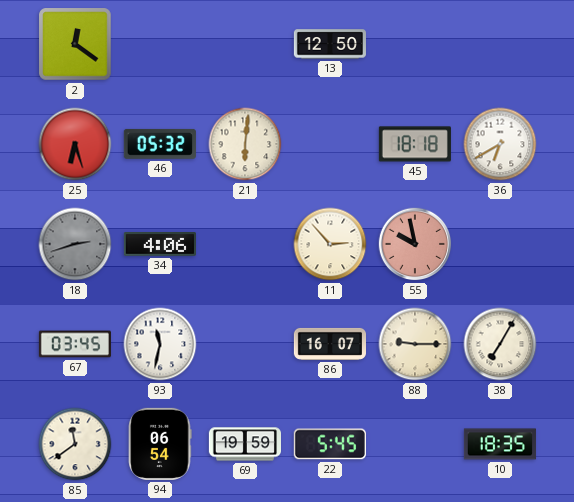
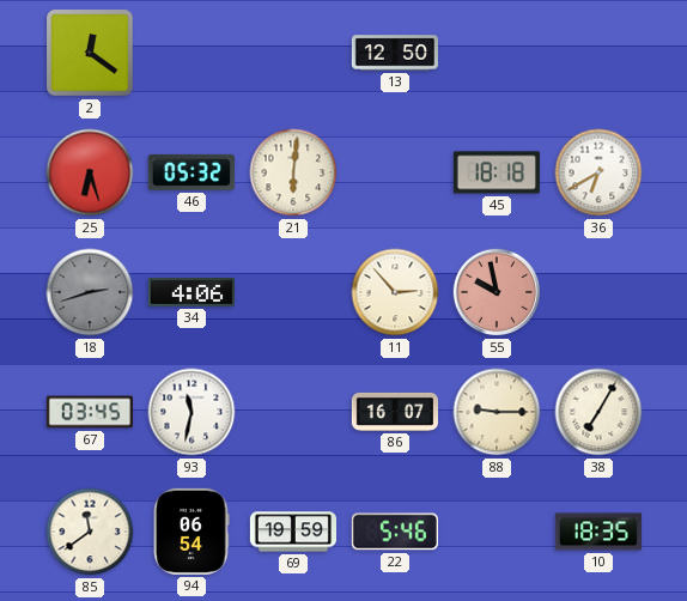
22: 5:45 -> 5:46 (395, 532)
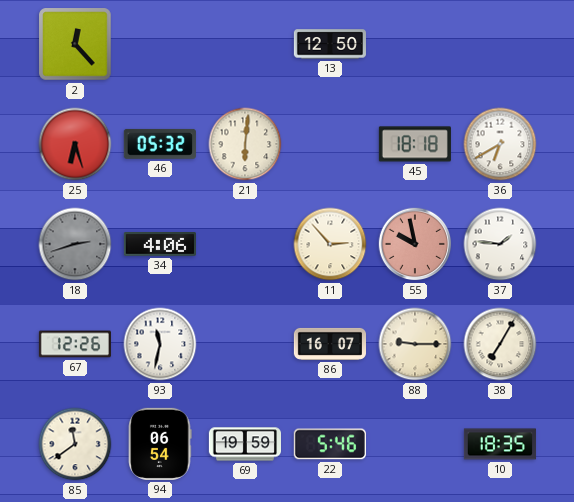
2: 12:21 -> 12:23 (75, 44)
37: none -> 1:46 (500, 244)
67: 03:45 -> 12:26 (75, 344)
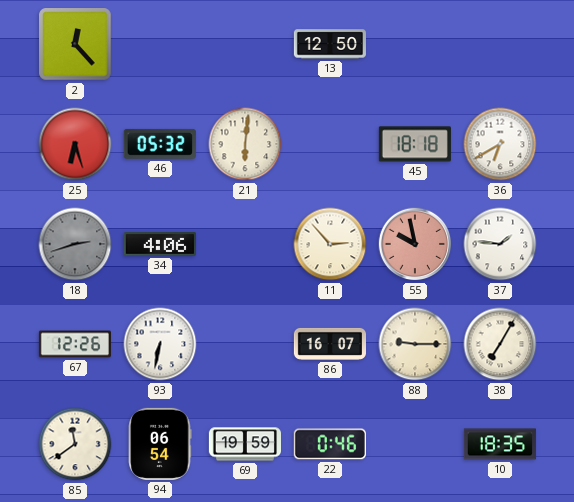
93: 11:32 -> 6:32 (160, 344)
22: 5:46 -> 0:46 (330, 444)
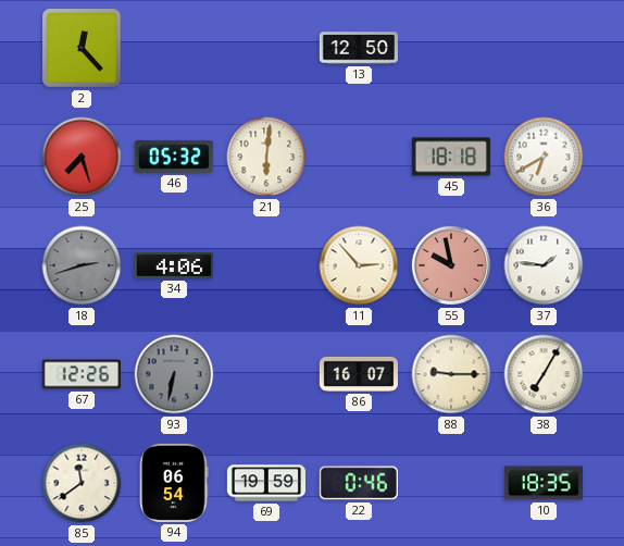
25: 6:27 -> 7:27 (82, 157)
93 dial: white -> grey (174, 374)
